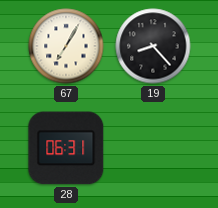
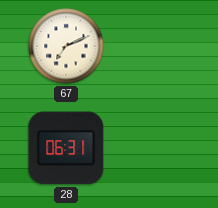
67: 7:05 -> 7:11 (66, 46)
19: 8:23 -> none (153, 46)
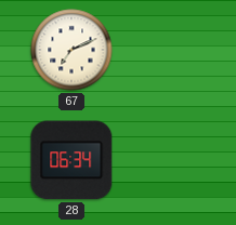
28: 06:31 -> 06:34 (71, 160)
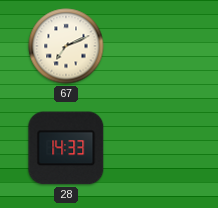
28: 06:34 -> 14:33 (66, 148)
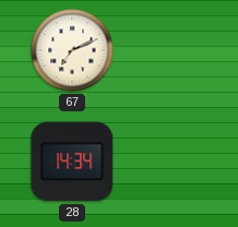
28: 14:33 -> 14:34 (72, 162)
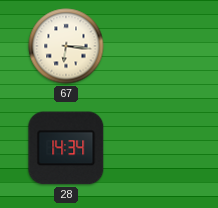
67: 7:11 -> 6:16 (66, 46)
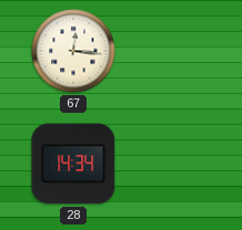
67: 6:16 -> 12:16 (73, 51)
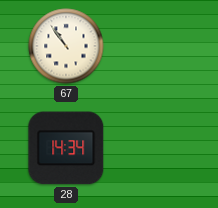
67: 12:16 -> 10:54 (66, 46)
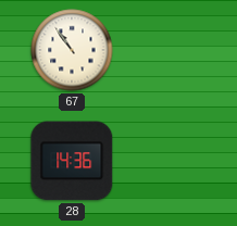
28: 14:34 -> 14:36 (72, 161)
